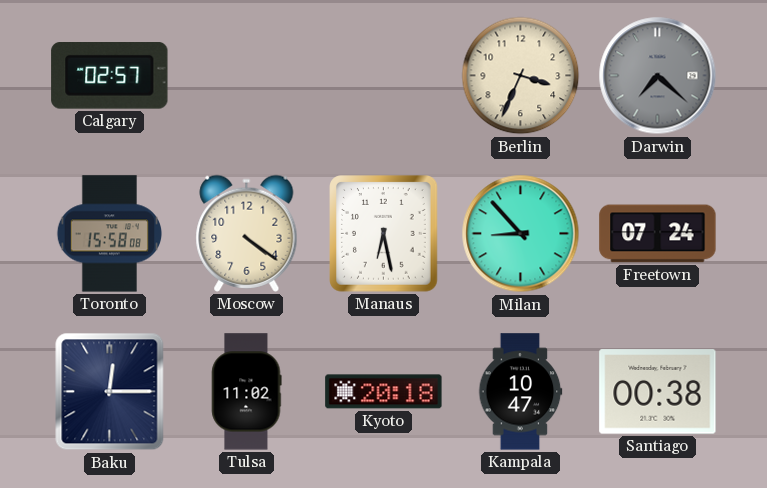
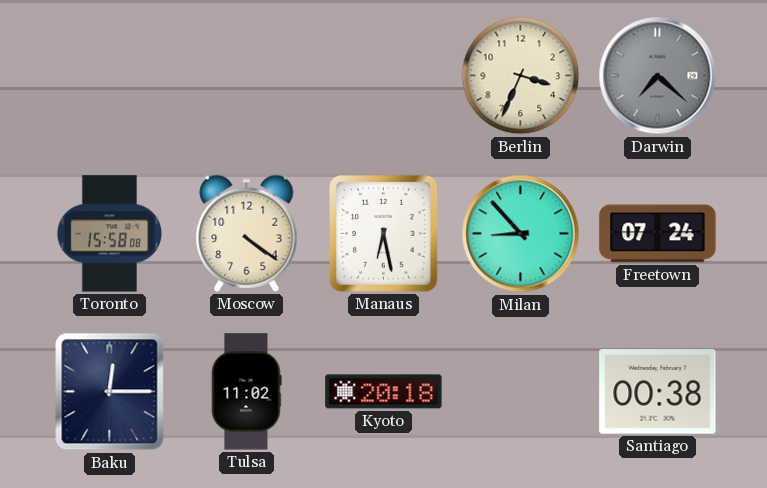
Calgary: 02:57 -> none (110, 76)
Kampala: 10:47 -> none (520, 392)
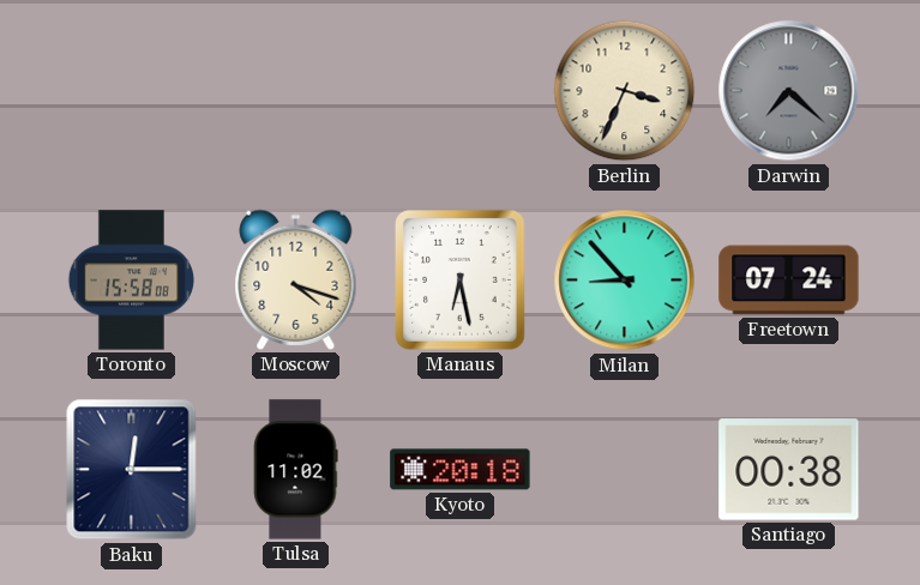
Moscow: 4:21 -> 4:18 (296, 279)
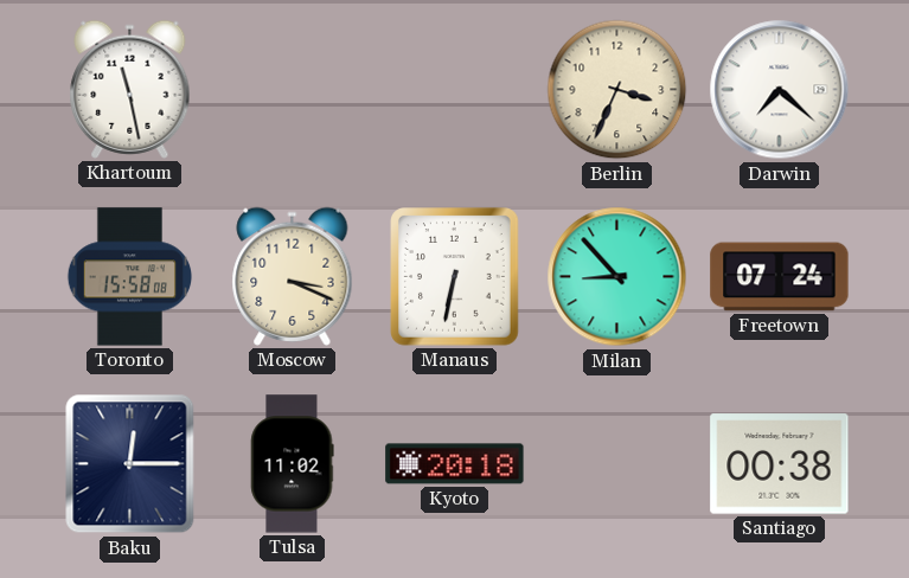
Khartoum: none -> 11:28 (130, 89)
Darwin dial: grey -> white (780, 90)
Moscow: 4:18 -> 3:19 (293, 276)
Manaus: 6:28 -> 6:32 (455, 277)
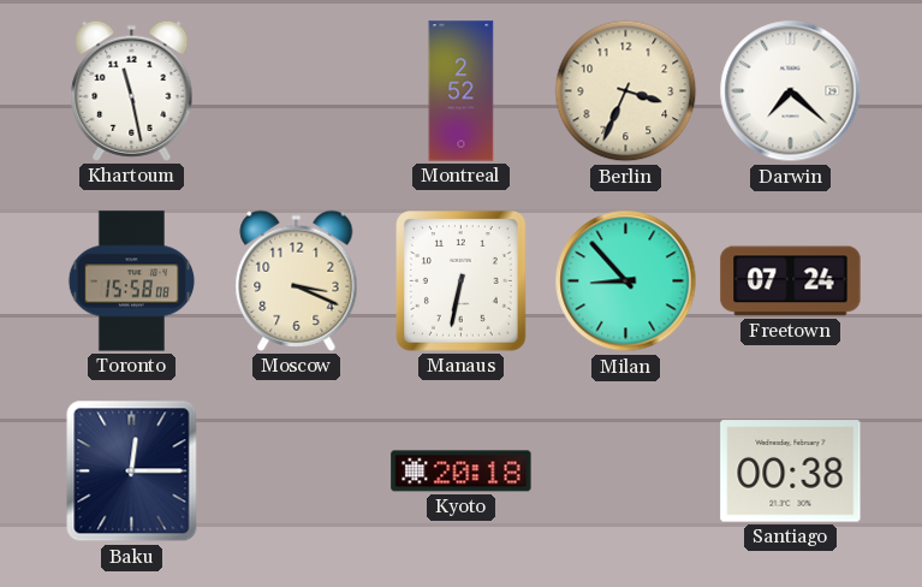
Montreal: none -> 2:52 (462, 91)
Tulsa: 11:02 -> none (293, 464)
